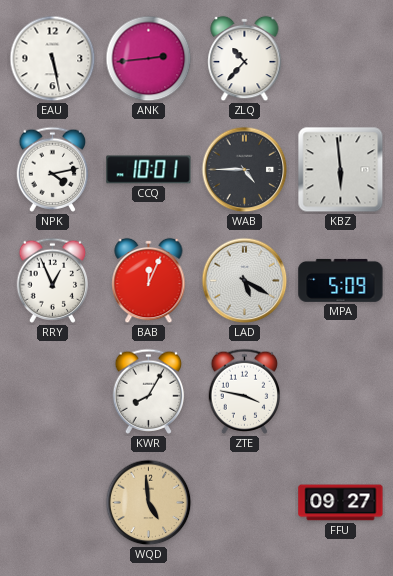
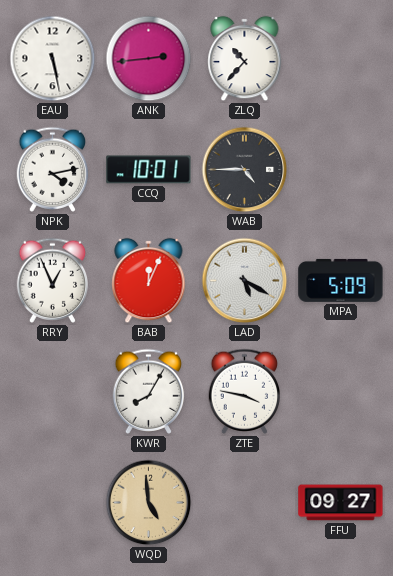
KBZ: 5:59 -> none (341, 170)
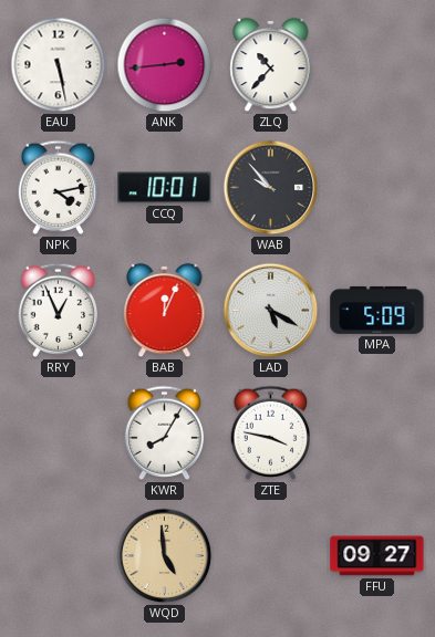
WAB: 4:45 -> 9:53 (271, 188)
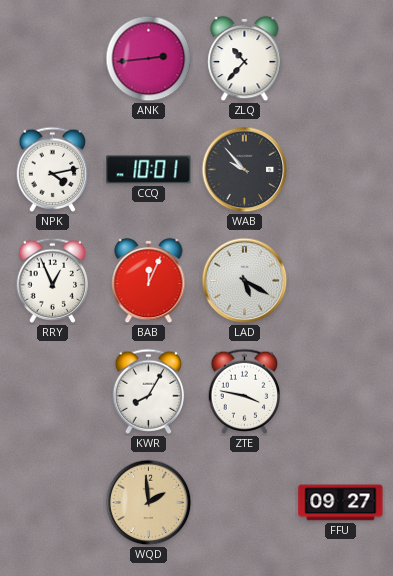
EAU: 5:28 -> none (59, 65)
MPA: 5:09 -> none (377, 310)
WQD: 4:59 -> 1:59 (149, 503)
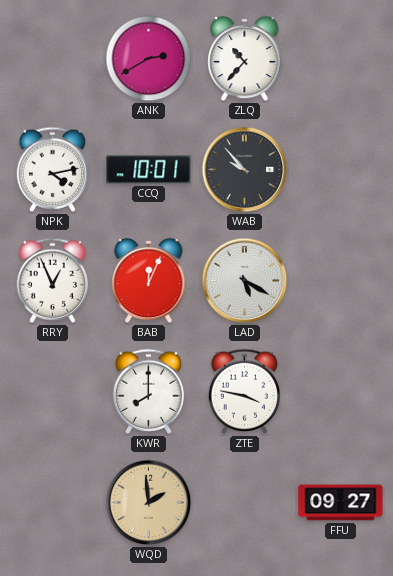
ANK: 2:44 -> 2:40 (149, 59)
KWR: 8:05 -> 8:00 (149, 391)
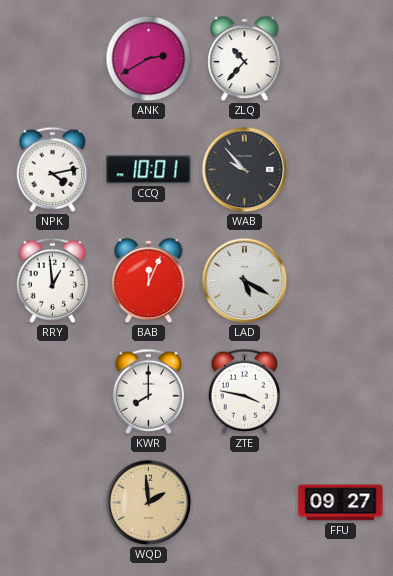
RRY: 12:56 -> 12:59 (53, 280)
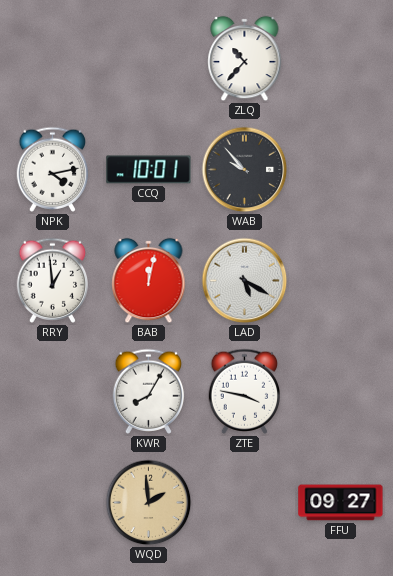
ANK: 2:40 -> none (149, 59)
BAB: 12:04 -> 12:02 (149, 281)
KWR: 8:00 -> 8:05 (149, 391)
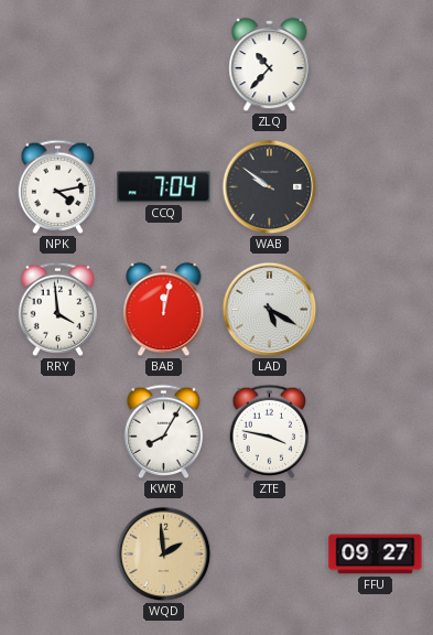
CCQ: 10:01 -> 7:04 (164, 187)
WAB: 9:53 -> 9:51 (270, 187)
RRY: 12:59 -> 3:59 (58, 309)
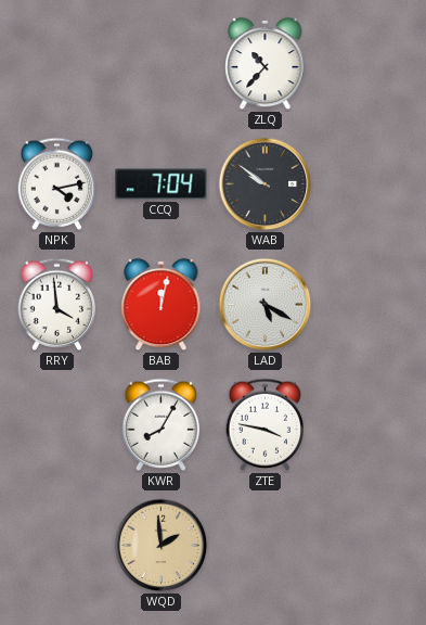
FFU: 09:27 -> none (376, 555)
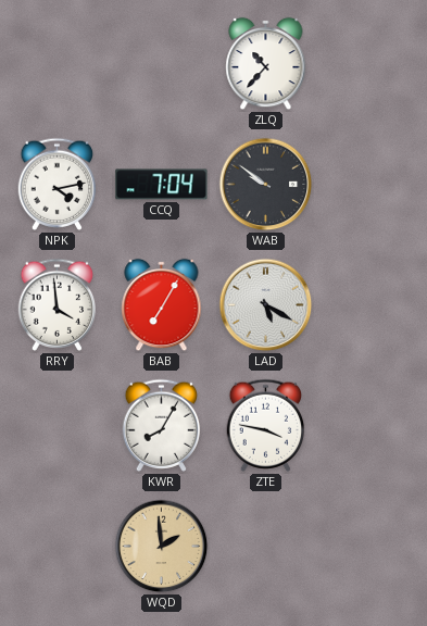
BAB: 12:02 -> 7:05 (162, 305)
